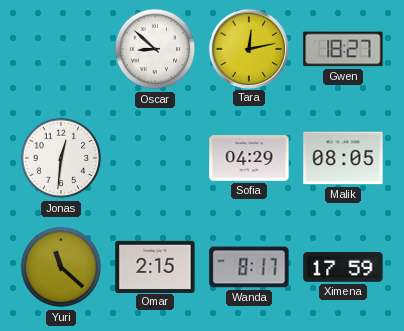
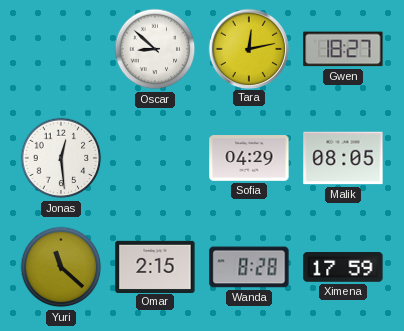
Jonas: 12:31 -> 12:29 (61, 158)
Wanda: 8:17 -> 8:28 (249, 267)
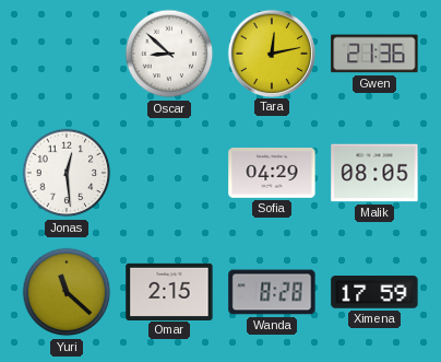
Gwen: 18:27 -> 21:36 (374, 54)
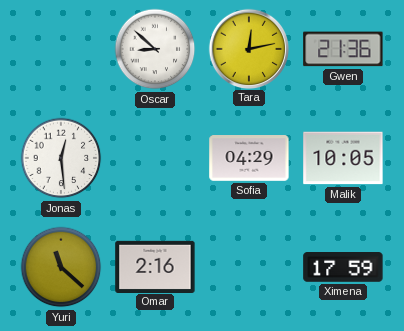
Malik: 08:05 -> 10:05 (343, 158)
Omar: 2:15 -> 2:16 (155, 266)
Wanda: 8:28 -> none (272, 292)
